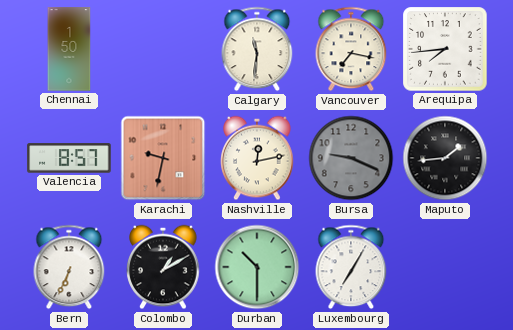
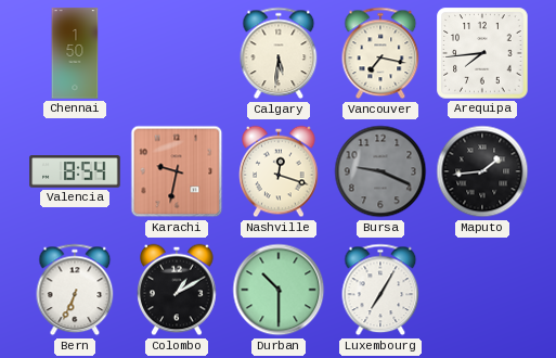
Calgary: 11:31 -> 5:31 (279, 53)
Valencia: 8:57 -> 8:54 (75, 171)
Nashville: 12:13 -> 12:18 (279, 171)
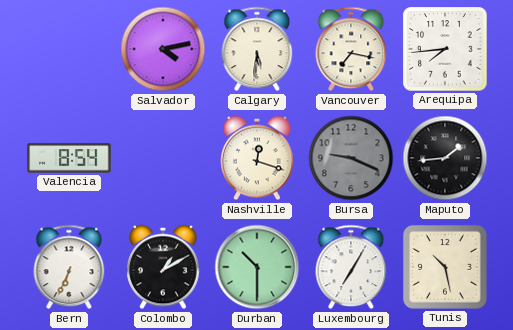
Chennai: 1:50 -> none (75, 53)
Salvador: none -> 4:13 (163, 49)
Karachi: 9:32 -> none (177, 171)
Tunis: none -> 10:28 (445, 267)
